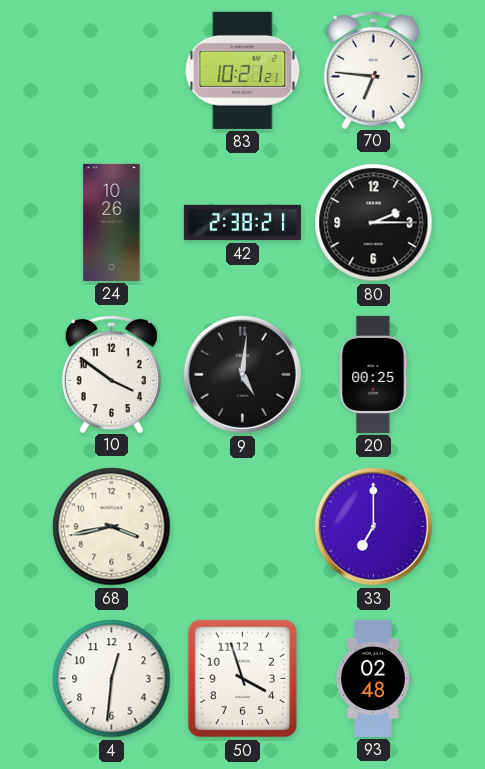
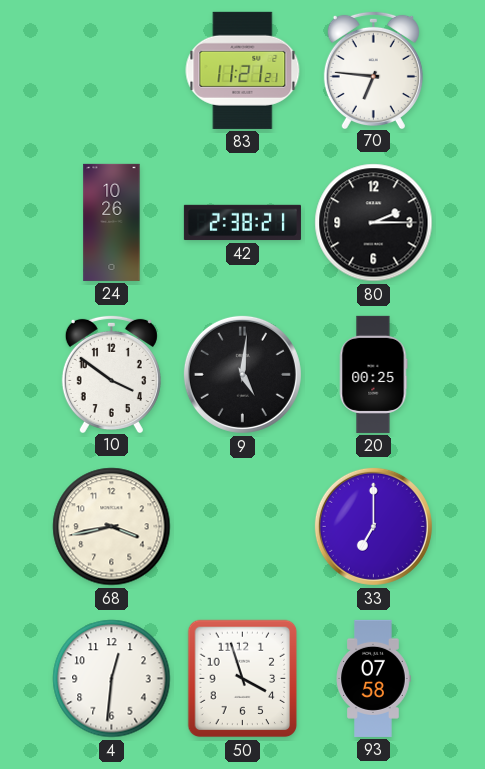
83: 10:21 -> 11:21 (243, 70)
93: 02:48 -> 07:58 (373, 678)
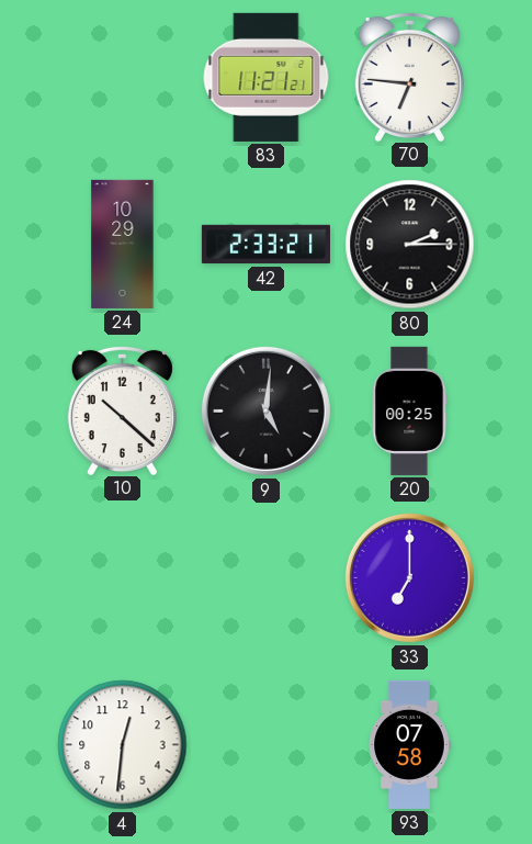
24: 10:26 -> 10:29 (123, 244)
42: 2:38 -> 2:33 (265, 245)
10: 3:51 -> 10:22 (122, 409)
68: 3:43 -> none (112, 527)
50: 3:57 -> none (243, 679)
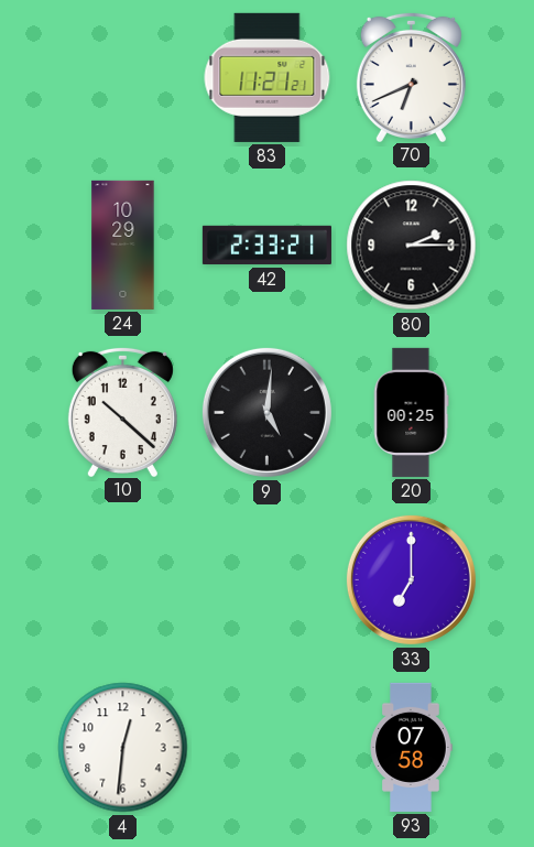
70: 6:46 -> 6:41 (411, 76)
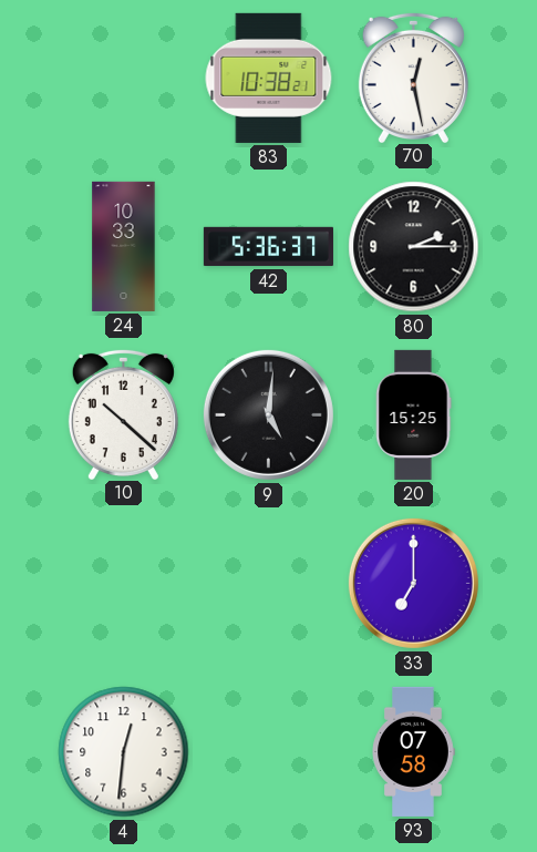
83: 11:21 -> 10:38 (269, 78)
70: 6:41 -> 12:28 (413, 76)
24: 10:29 -> 10:33 (124, 246)
42: 2:33 -> 5:36 (268, 247)
20: 00:25 -> 15:25 (413, 414)
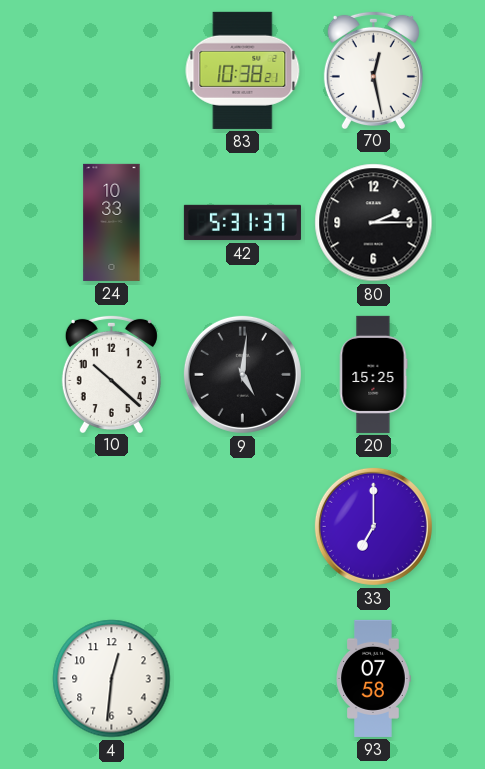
42: 5:36 -> 5:31 (242, 223)
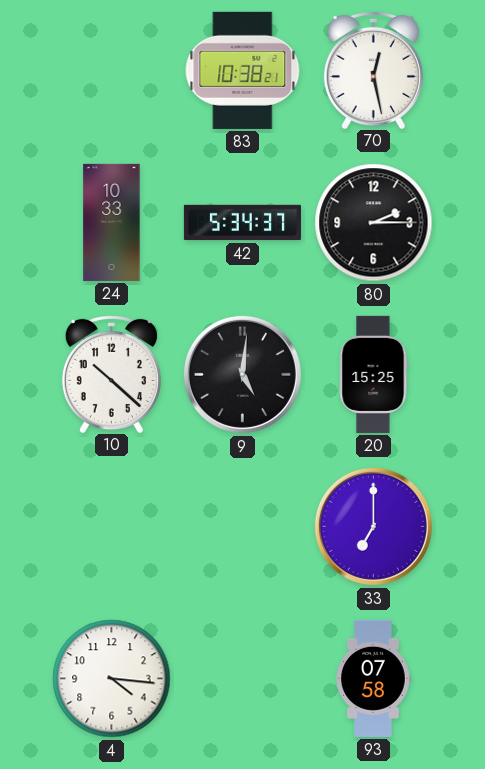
42: 5:31 -> 5:34 (242, 223)
4: 12:31 -> 4:16 (112, 679)
